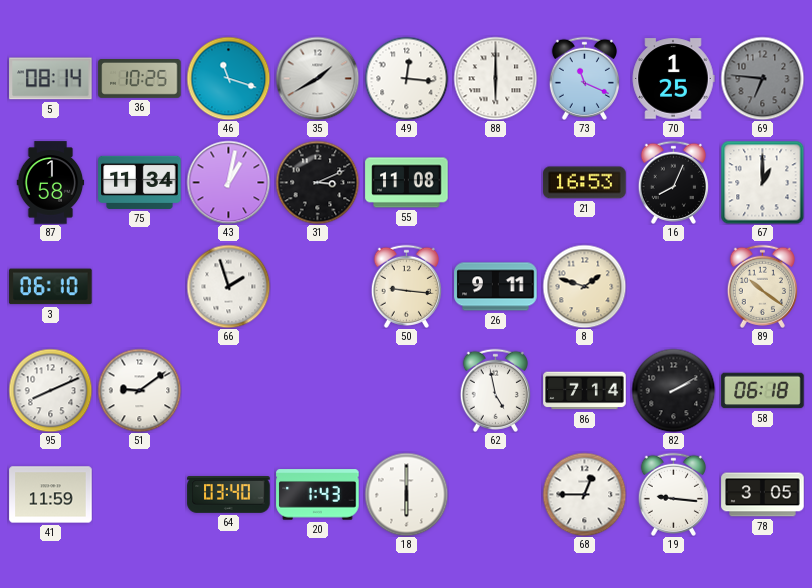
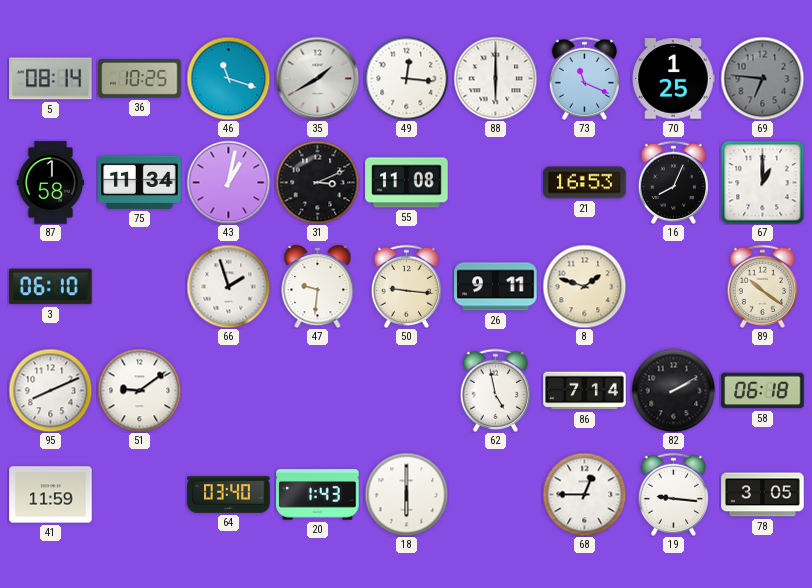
47: none -> 9:31 (318, 287)
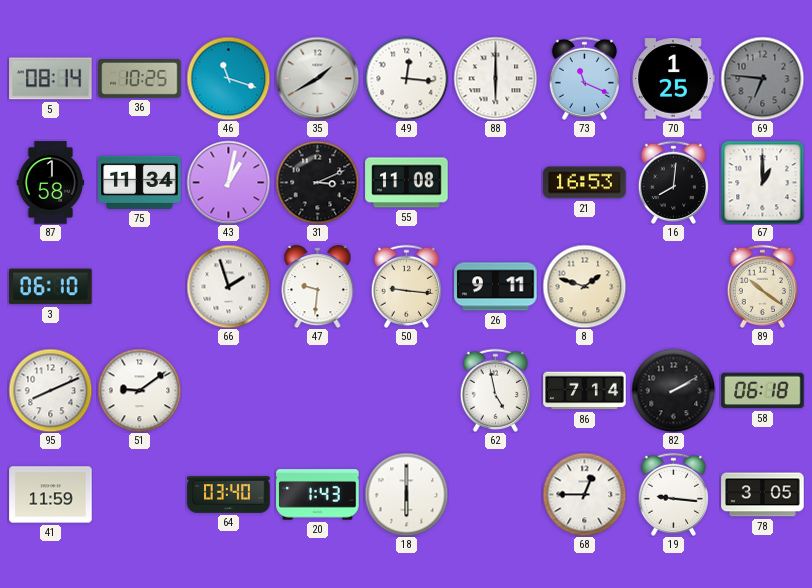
16: 8:04 -> 8:01 (673, 182)
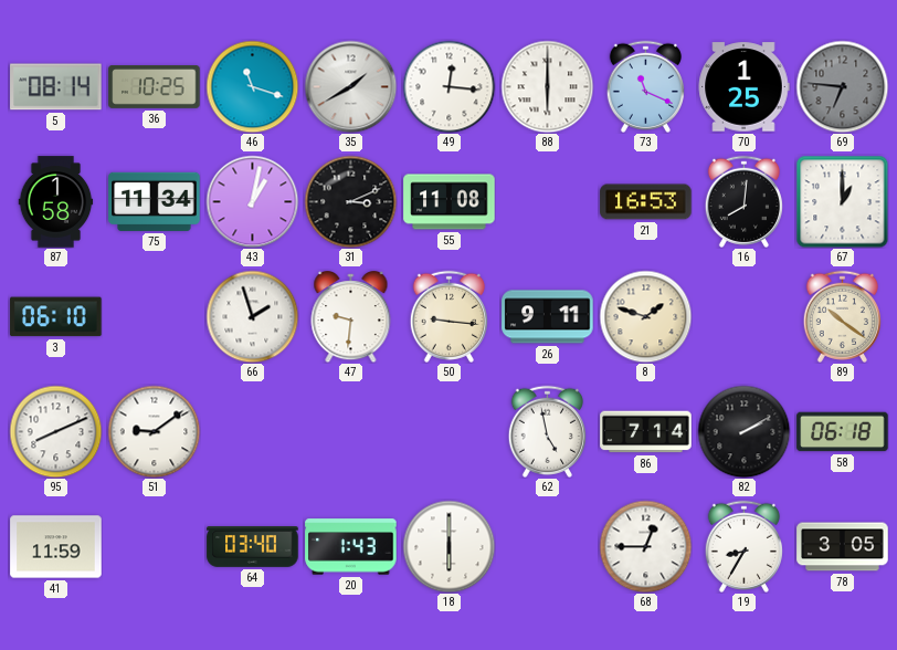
19: 9:16 -> 8:35 (743, 546)
